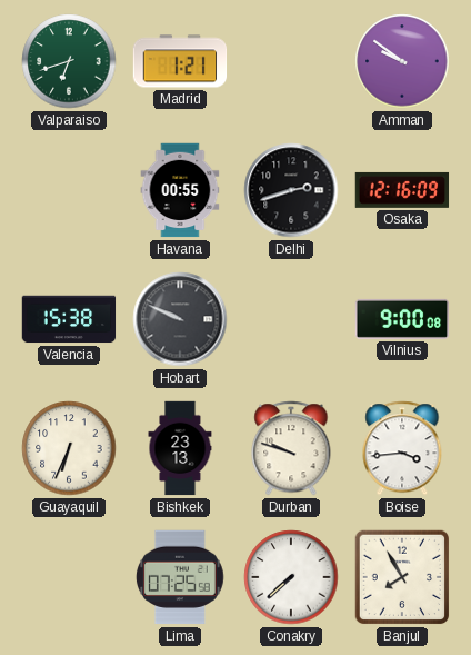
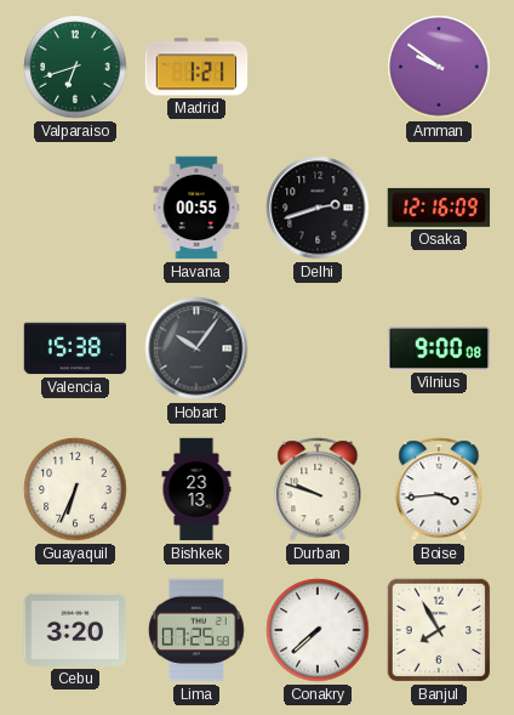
Hobart: 9:49 -> 10:06 (196, 348)
Cebu: none -> 3:20 (75, 630)
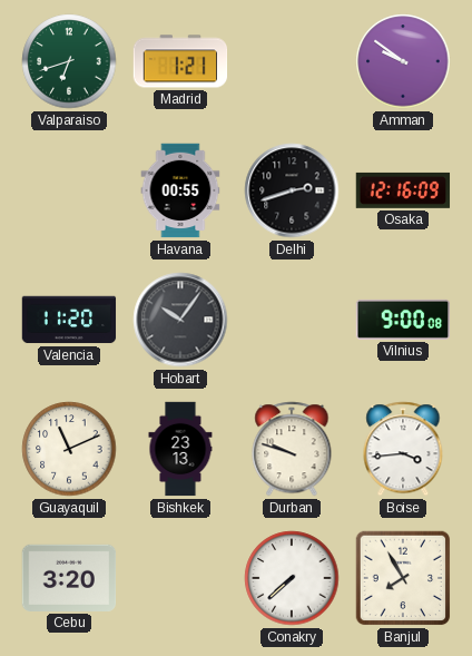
Valencia: 15:38 -> 11:20 (69, 320)
Guayaquil: 6:34 -> 11:11 (69, 449)
Lima: 07:25 -> none (196, 630)
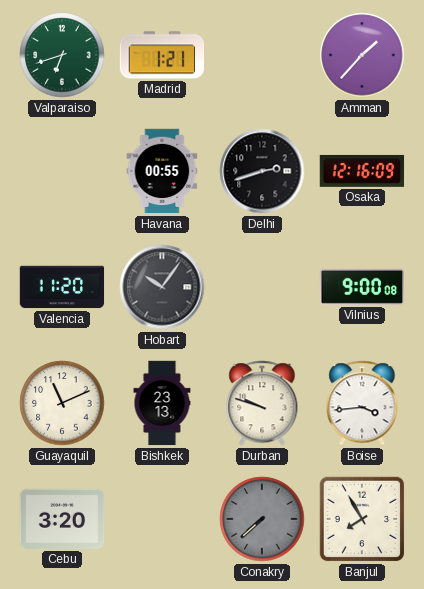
Amman: 9:51 -> 1:37 (362, 55)
Conakry dial: white -> grey (262, 519)
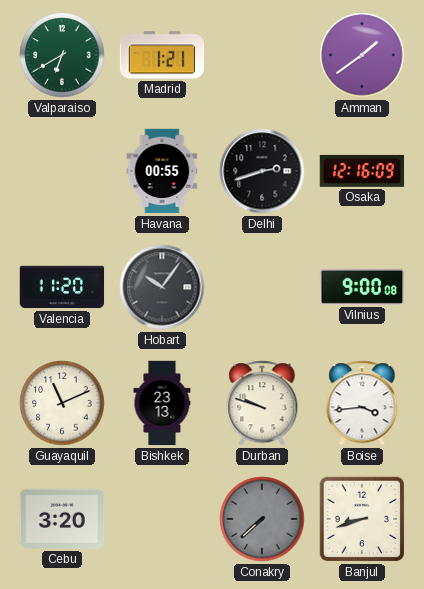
Valparaiso: 6:42 -> 6:40 (62, 55)
Amman: 1:37 -> 1:39 (362, 55)
Banjul: 7:55 -> 8:42 (362, 519)
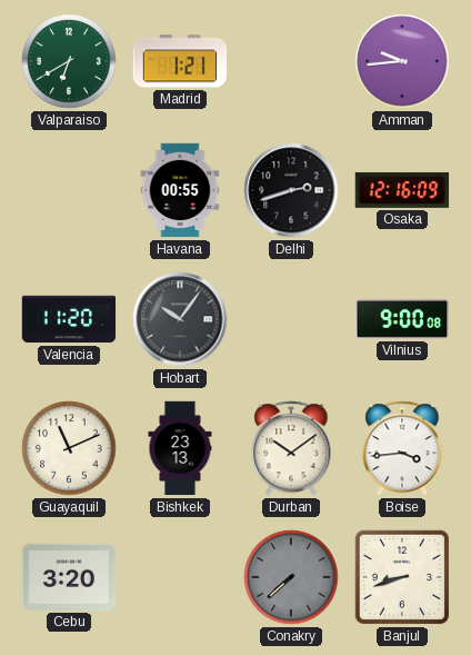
Amman: 1:39 -> 9:44 (402, 61)
Durban: 9:48 -> 10:09 (291, 448)
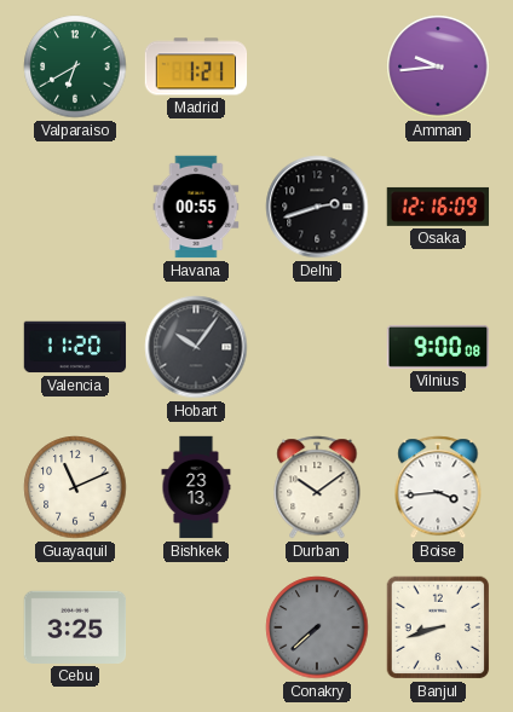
Cebu: 3:20 -> 3:25 (75, 627)
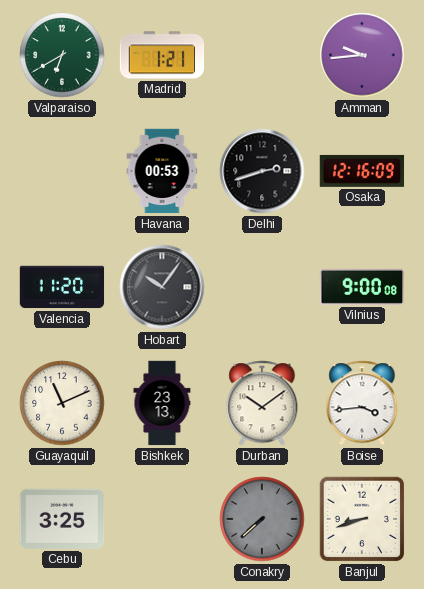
Havana: 00:55 -> 00:53 (162, 171)
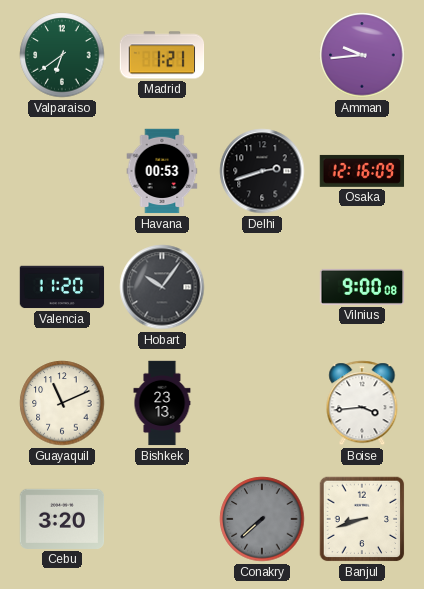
Valparaiso: 6:40 -> 6:39 (62, 55)
Durban: 10:09 -> none (262, 403)
Cebu: 3:25 -> 3:20 (62, 519)
